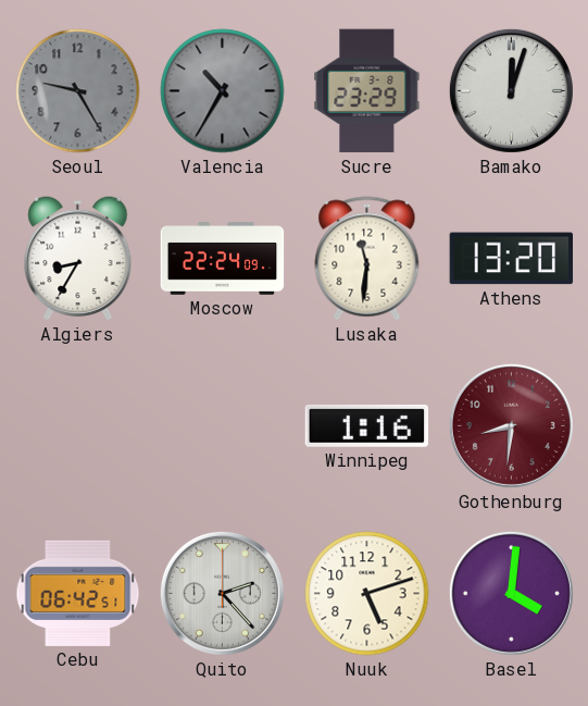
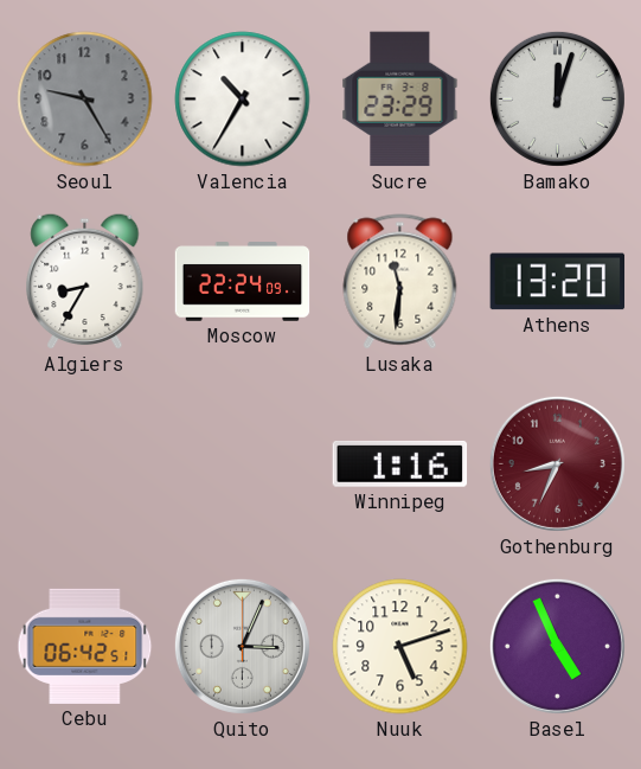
Valencia dial: grey -> white (243, 100)
Gothenburg: 8:31 -> 8:34 (557, 463)
Quito: 2:23 -> 3:04 (242, 646)
Basel: 4:01 -> 4:56 (557, 646)
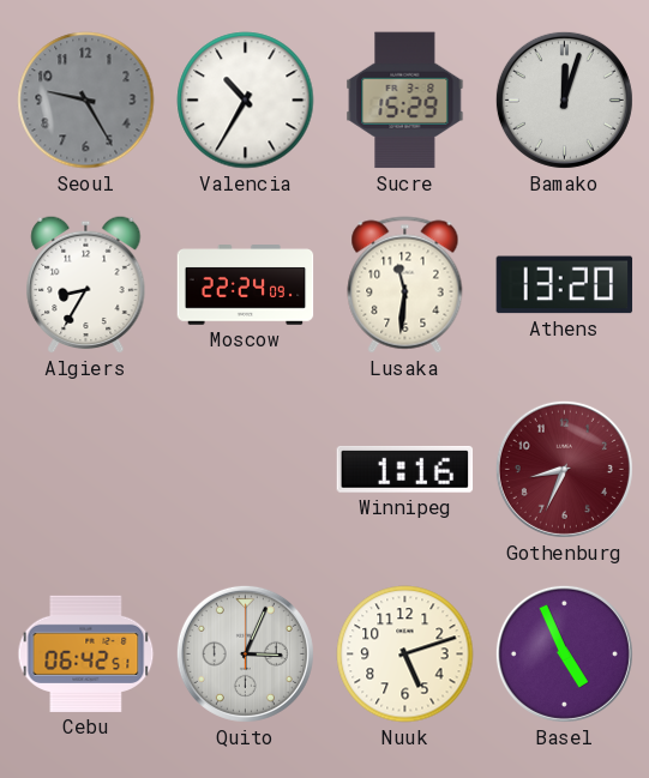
Sucre: 23:29 -> 15:29 (405, 101)
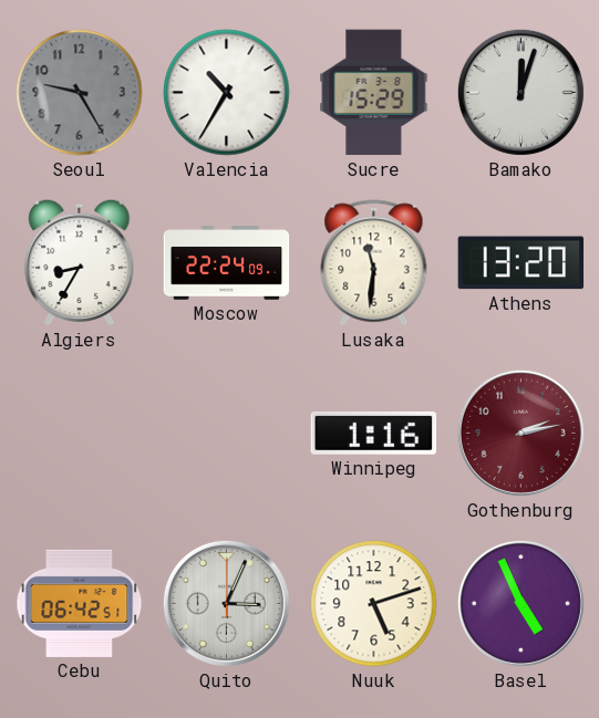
Gothenburg: 8:34 -> 2:13 (520, 433)
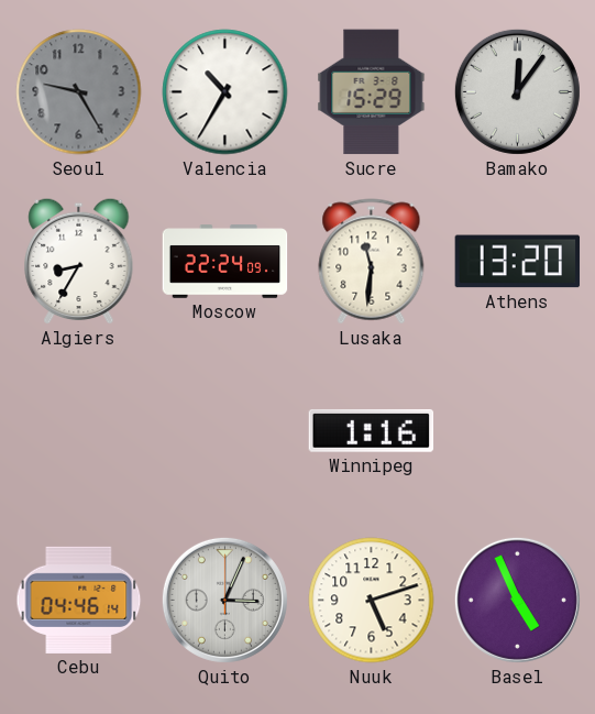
Bamako: 12:03 -> 12:06 (517, 91)
Gothenburg: 2:13 -> none (520, 433)
Cebu: 06:42 -> 04:46 (79, 600)
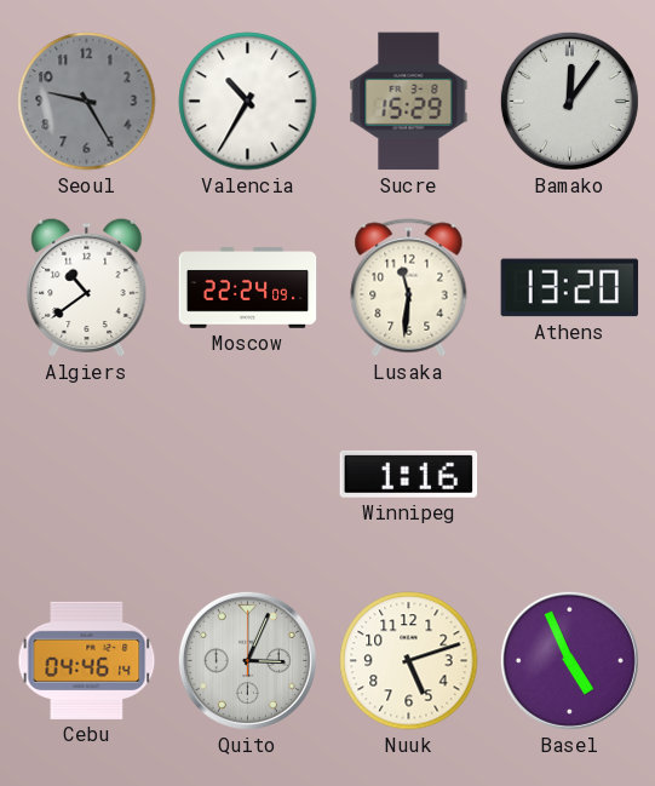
Algiers: 8:35 -> 10:39 (87, 287)
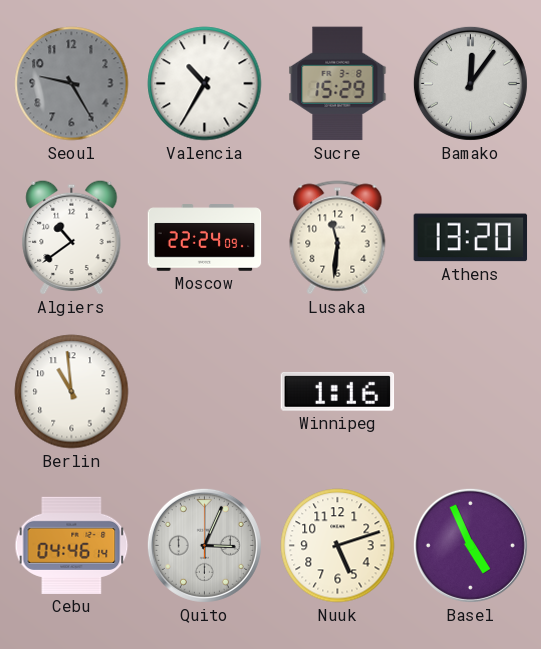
Berlin: none -> 10:59 (72, 392)
